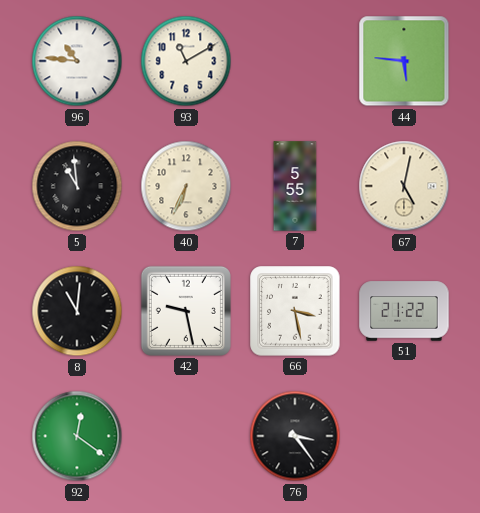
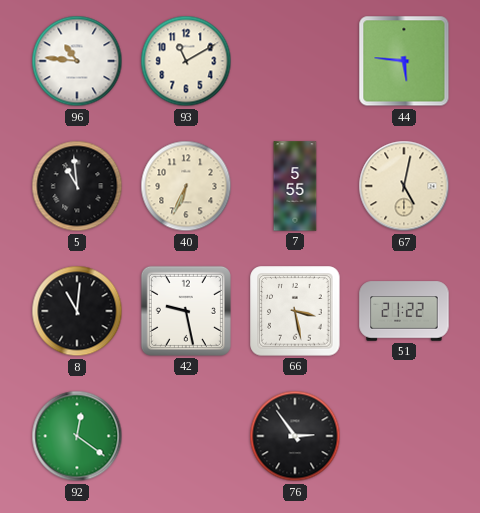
76: 3:24 -> 2:54 (295, 436)
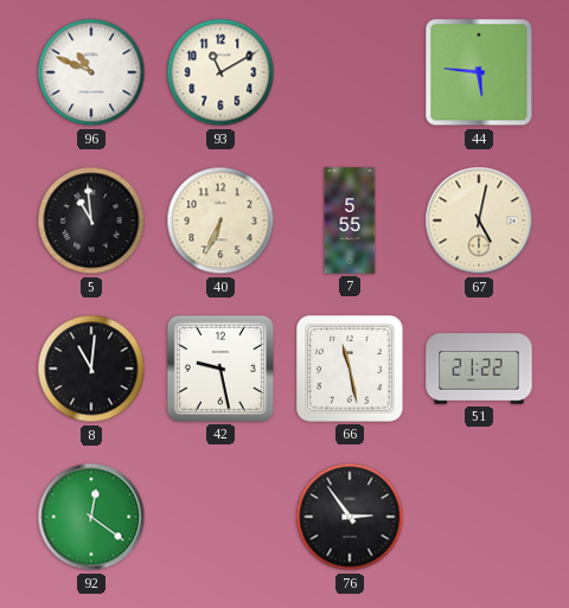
96: 10:46 -> 10:49 (91, 72)
66: 3:28 -> 11:28 (350, 369)
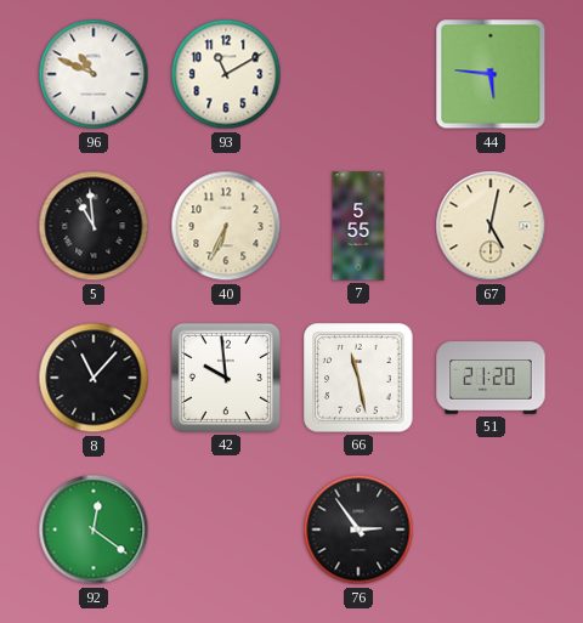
8: 11:01 -> 11:07 (94, 378)
42: 9:28 -> 9:59 (226, 378)
51: 21:22 -> 21:20 (491, 378)
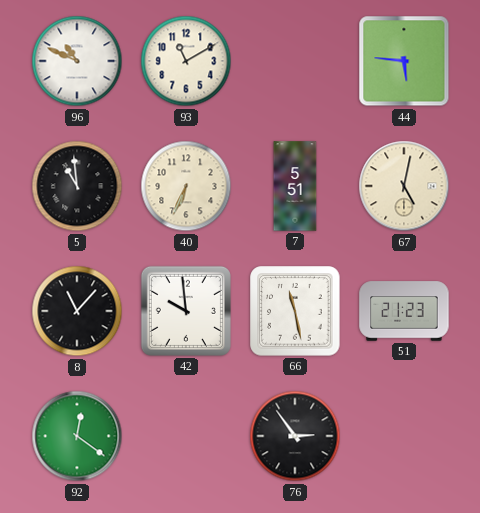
7: 5:55 -> 5:51 (295, 186)
51: 21:20 -> 21:23 (404, 311)
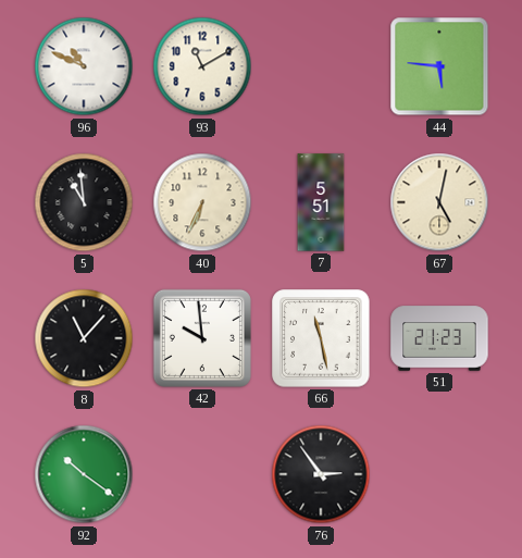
92: 12:21 -> 10:21 (84, 474)
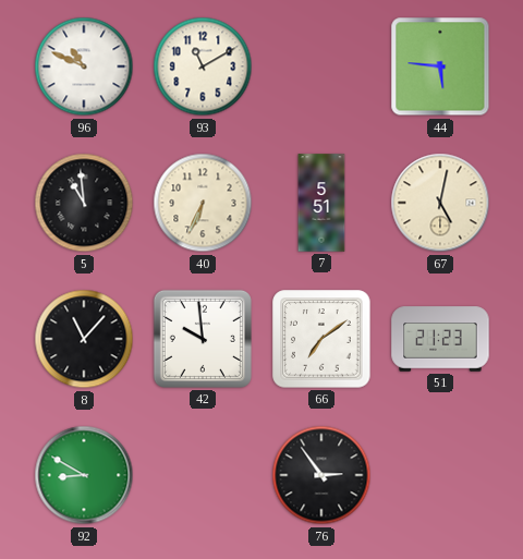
66: 11:28 -> 7:09 (321, 339)
92: 10:21 -> 8:50 (84, 475)
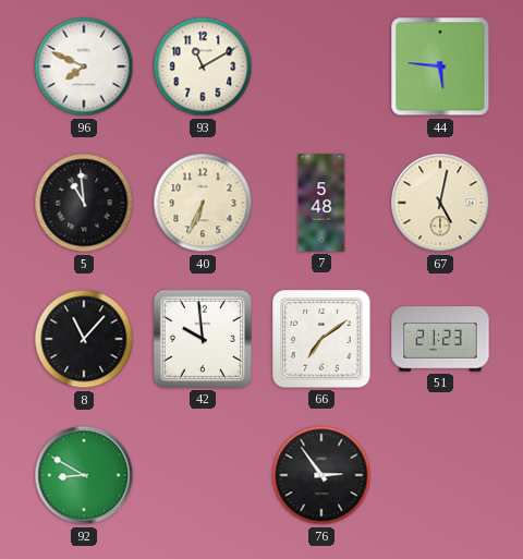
96: 10:49 -> 7:49 (84, 66)
7: 5:51 -> 5:48 (321, 203)
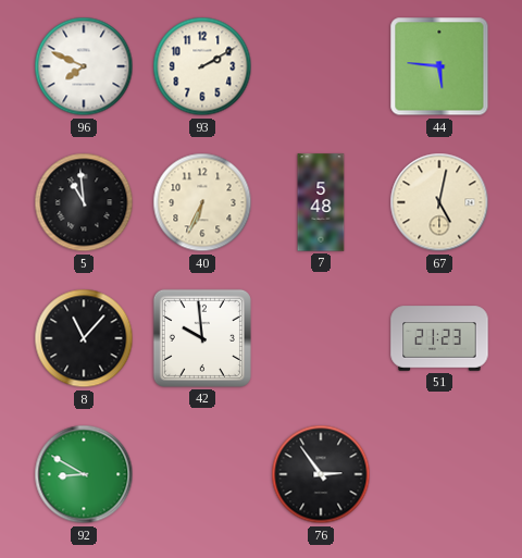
93: 11:10 -> 2:10 (202, 66)
66: 7:09 -> none (321, 339)
